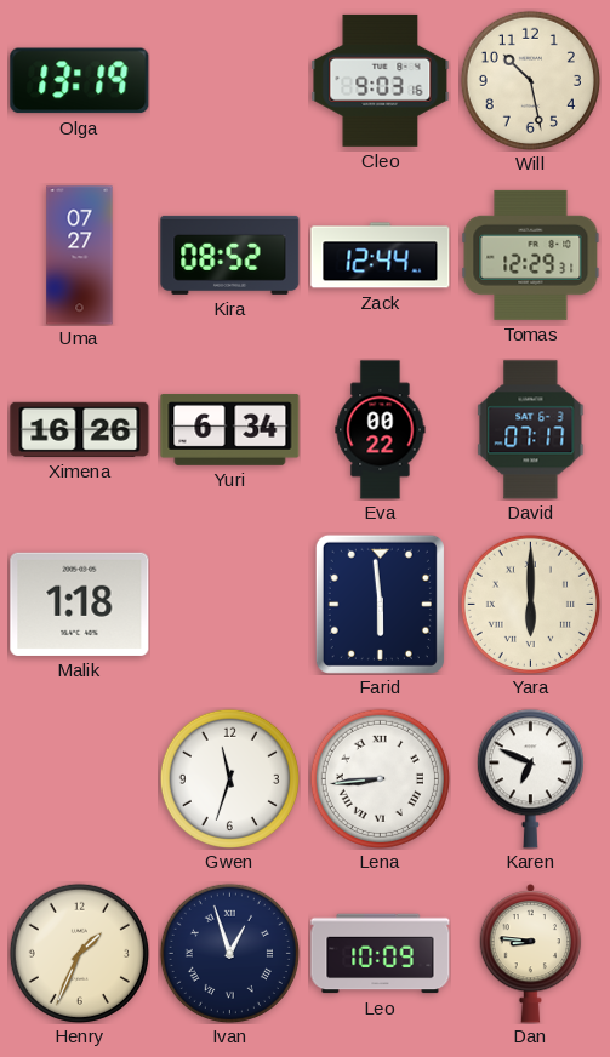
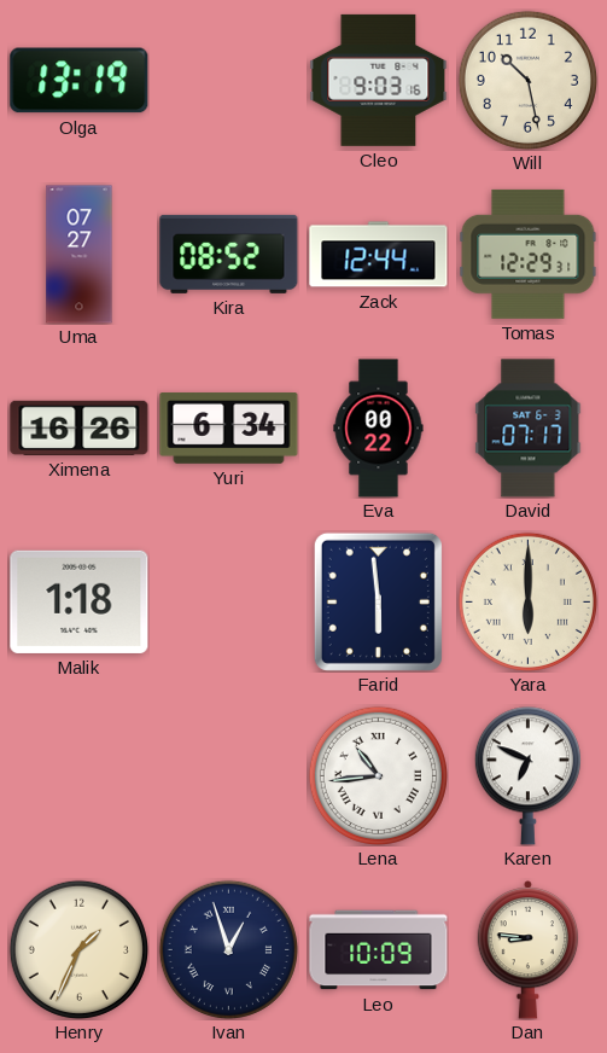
Gwen: 11:33 -> none (229, 778)
Lena: 8:44 -> 10:44 (378, 775)
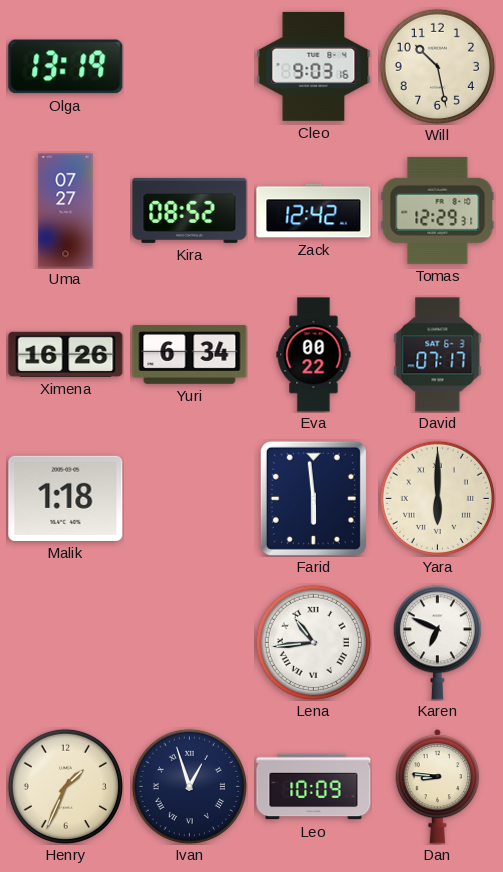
Zack: 12:44 -> 12:42 (314, 211)
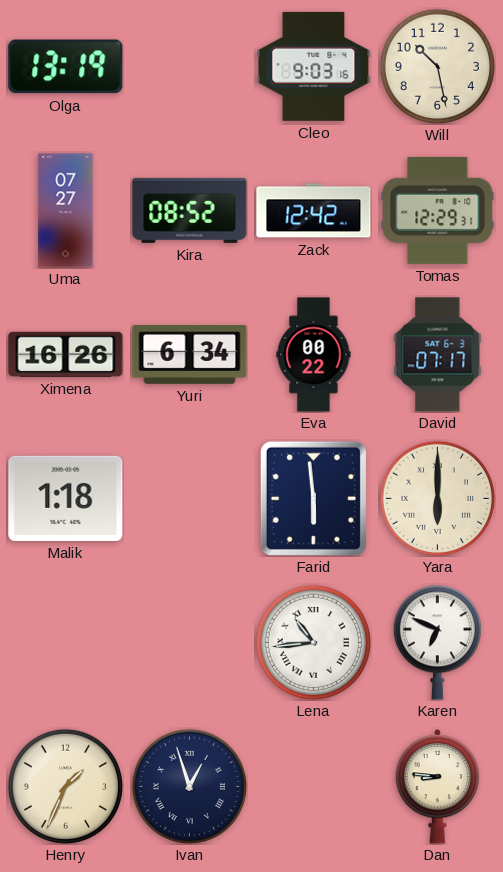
Leo: 10:09 -> none (314, 787)
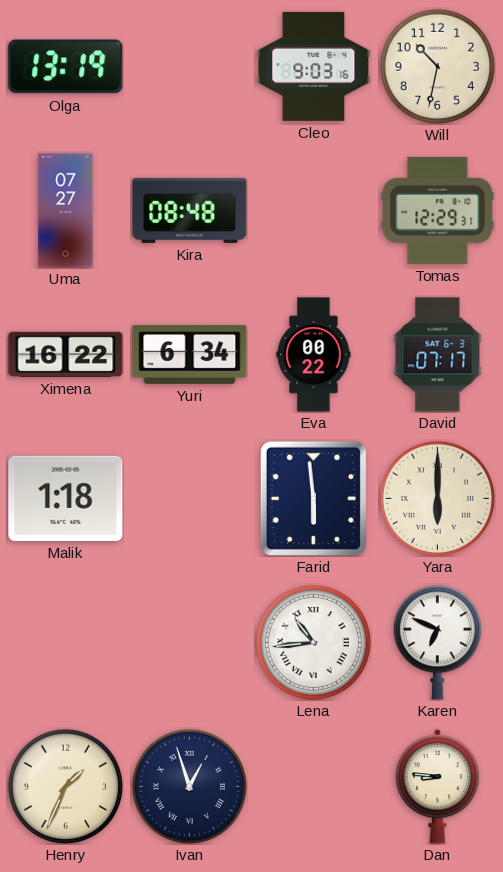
Will: 10:28 -> 10:32 (437, 66)
Kira: 08:52 -> 08:48 (190, 210)
Zack: 12:42 -> none (314, 211)
Ximena: 16:26 -> 16:22 (66, 354)
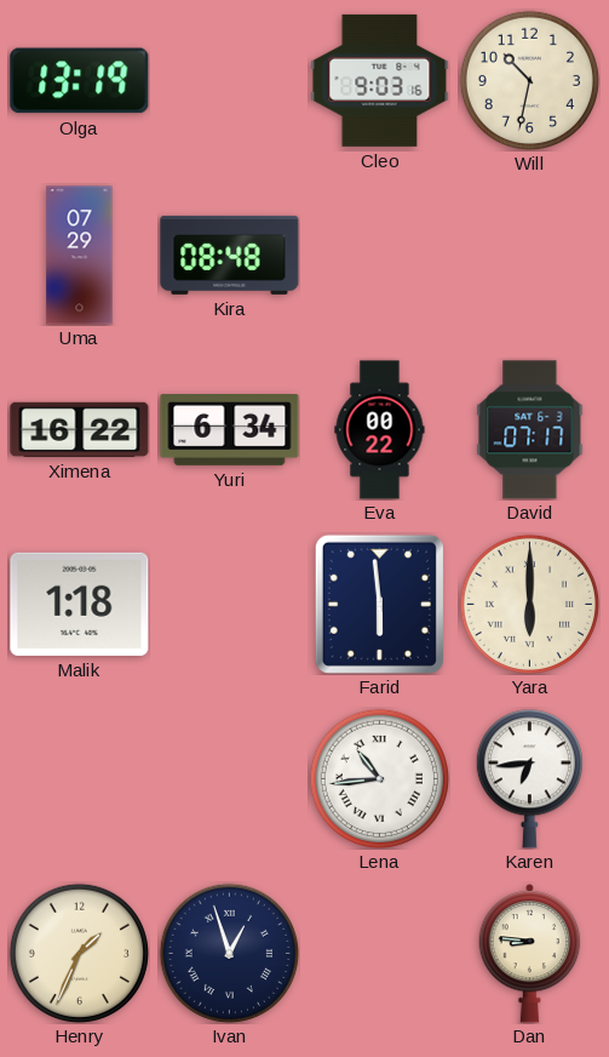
Uma: 07:27 -> 07:29 (80, 256)
Tomas: 12:29 -> none (438, 210)
Karen: 6:49 -> 6:44 (529, 779)
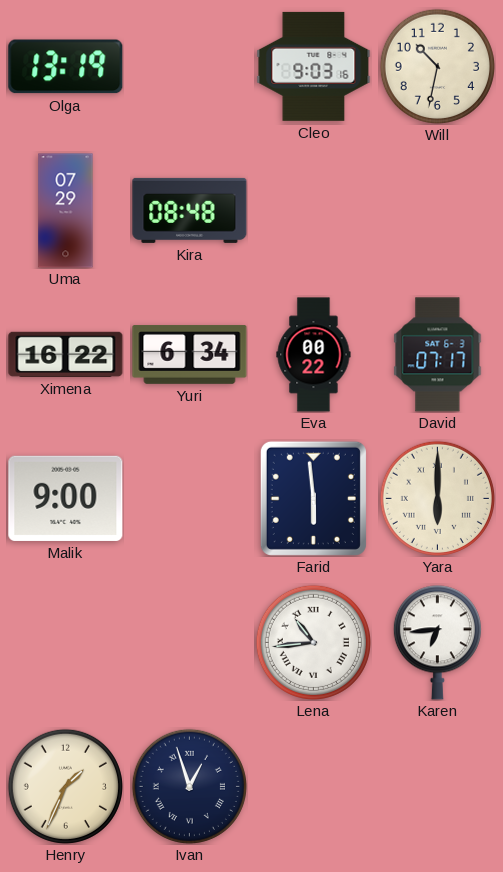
Malik: 1:18 -> 9:00 (66, 498)
Dan: 8:46 -> none (530, 954)
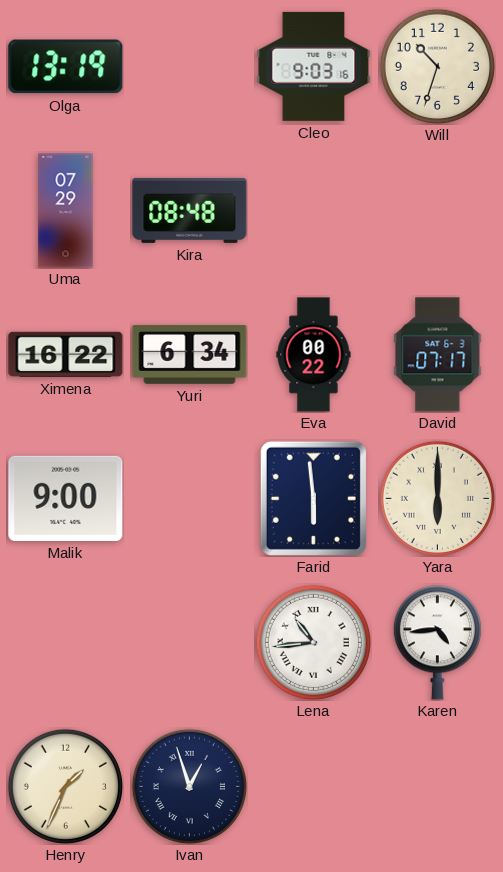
Will: 10:32 -> 10:33 (437, 66)
Karen: 6:44 -> 4:44 (437, 643)
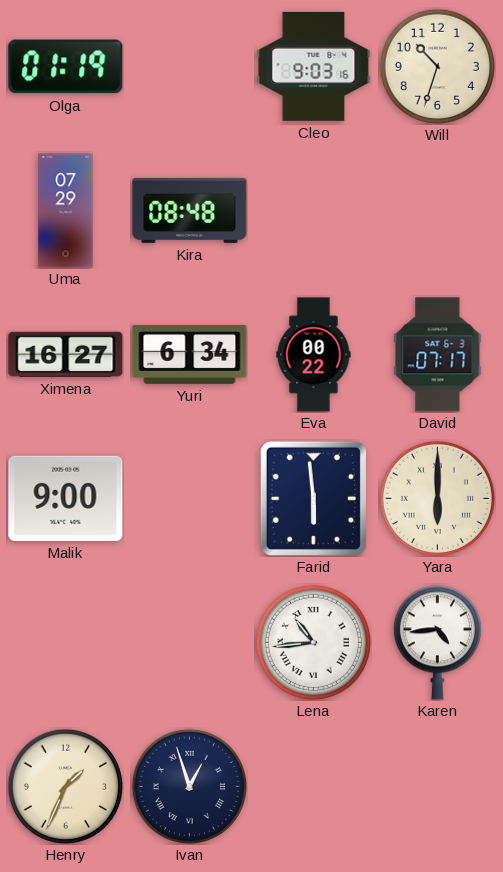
Olga: 13:19 -> 01:19 (66, 67)
Ximena: 16:22 -> 16:27 (66, 354)
